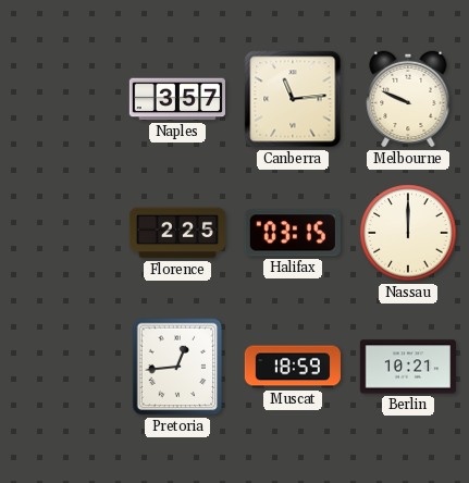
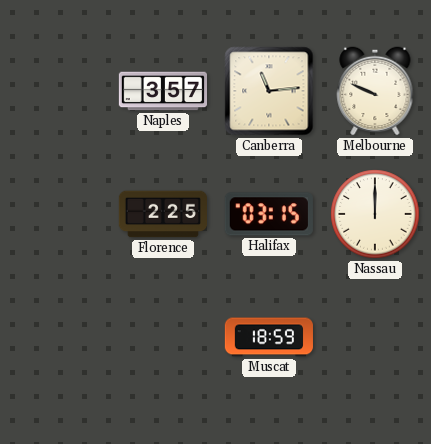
Pretoria: 12:44 -> none (177, 367)
Berlin: 10:21 -> none (408, 367)
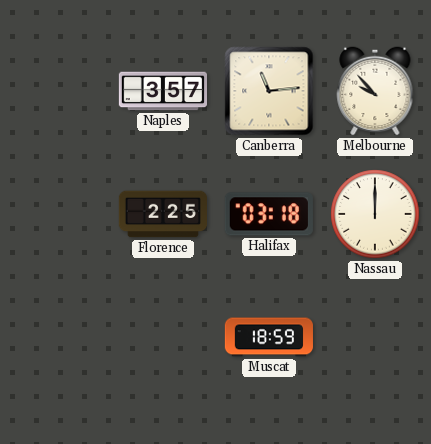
Melbourne: 9:49 -> 9:53 (375, 91)
Halifax: 03:15 -> 03:18 (269, 214)
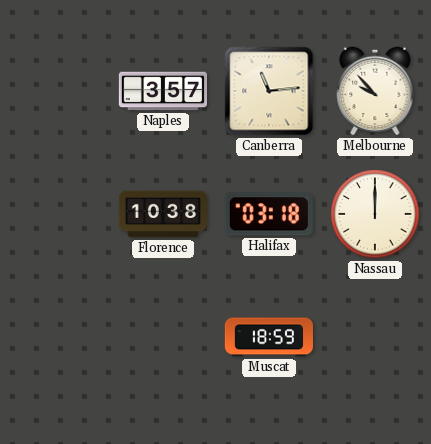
Florence: 2:25 -> 10:38 (162, 214)
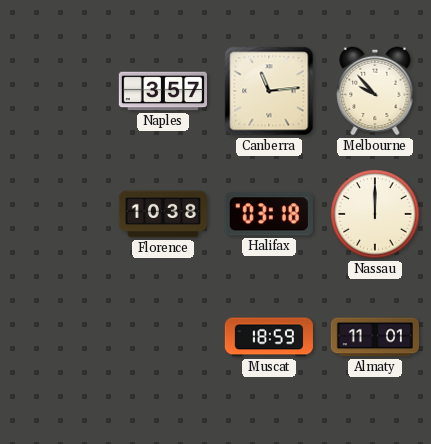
Almaty: none -> 11:01 (375, 337)
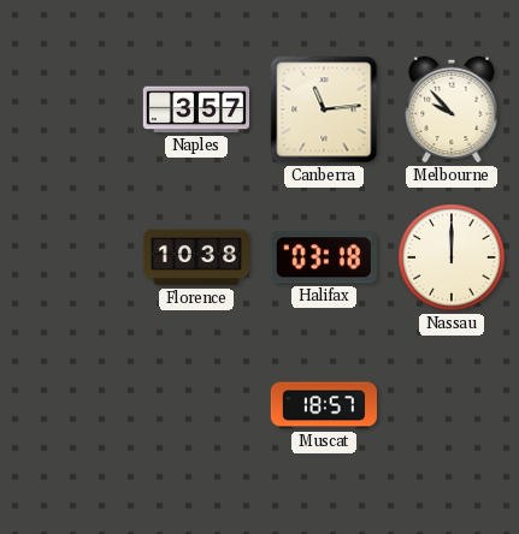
Muscat: 18:59 -> 18:57 (324, 405)
Almaty: 11:01 -> none (375, 337)
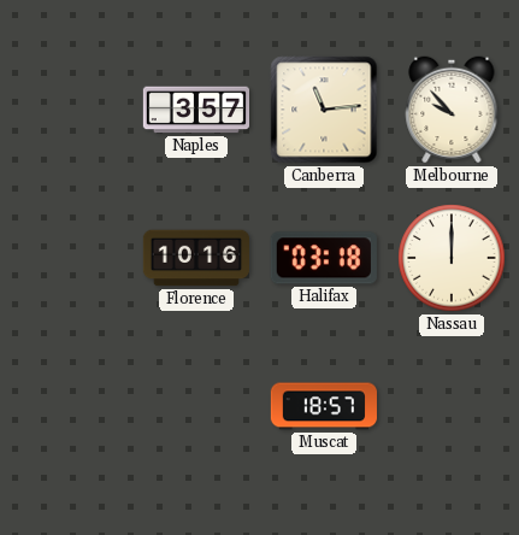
Florence: 10:38 -> 10:16 (195, 258)
